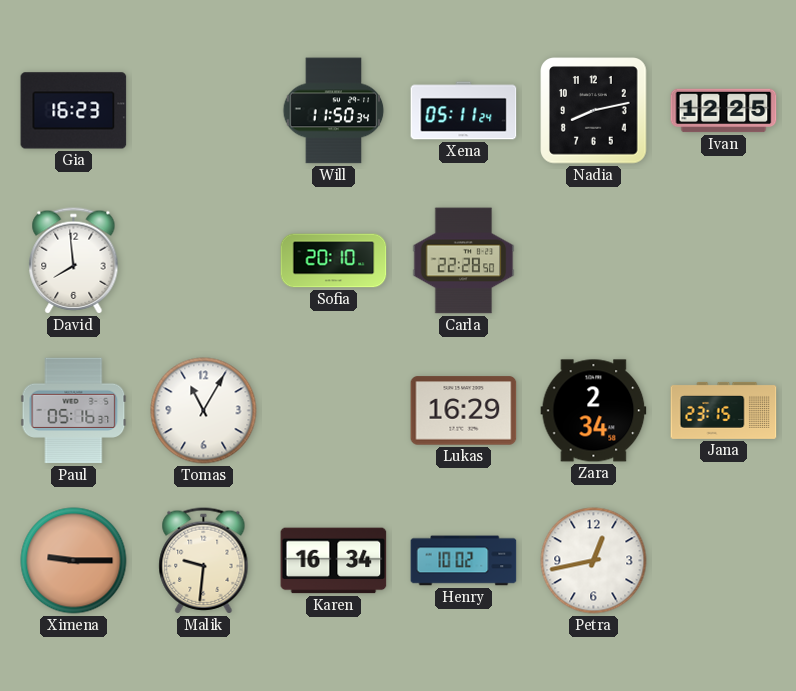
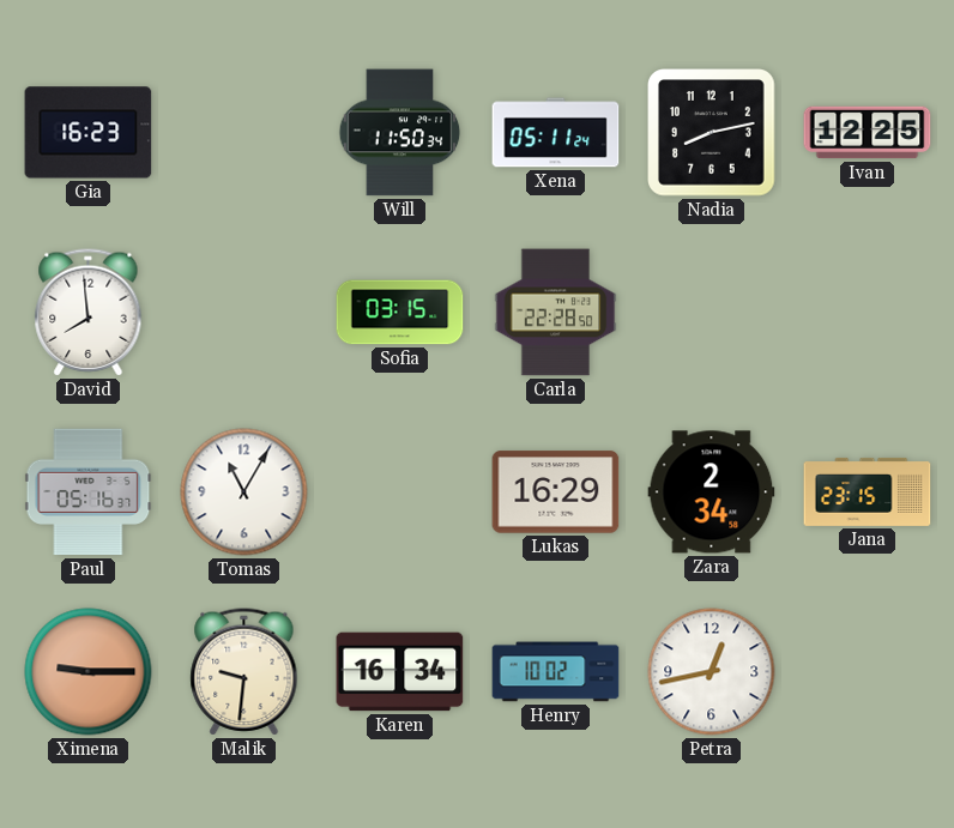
Sofia: 20:10 -> 03:15 (400, 313)
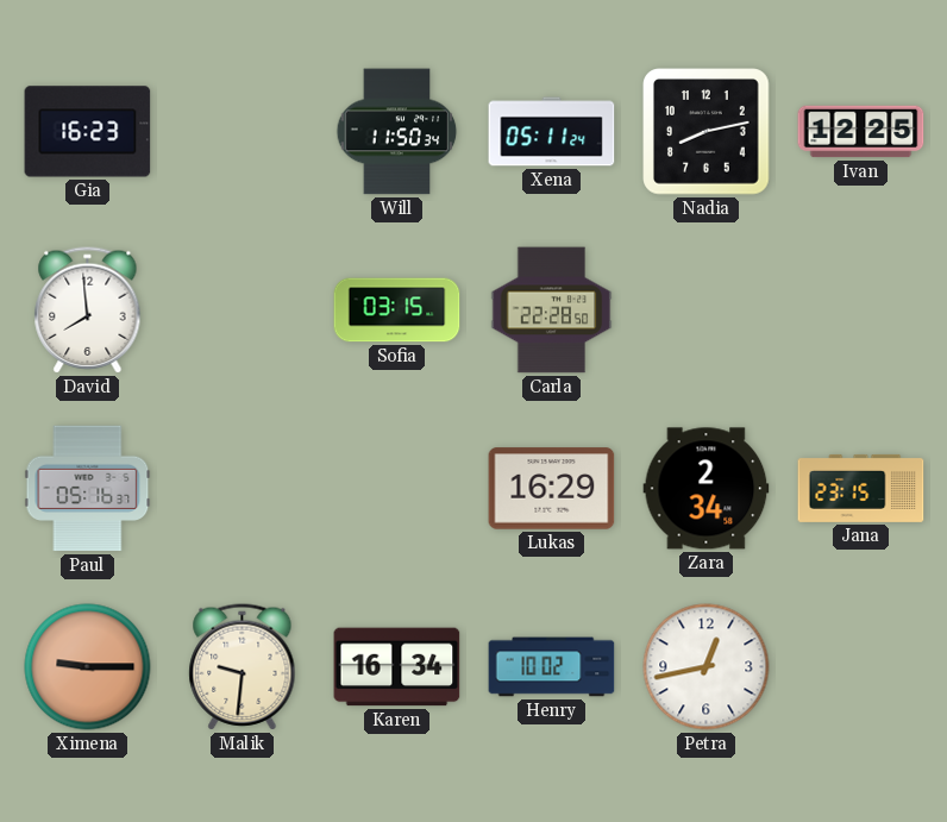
Tomas: 11:05 -> none (244, 492)
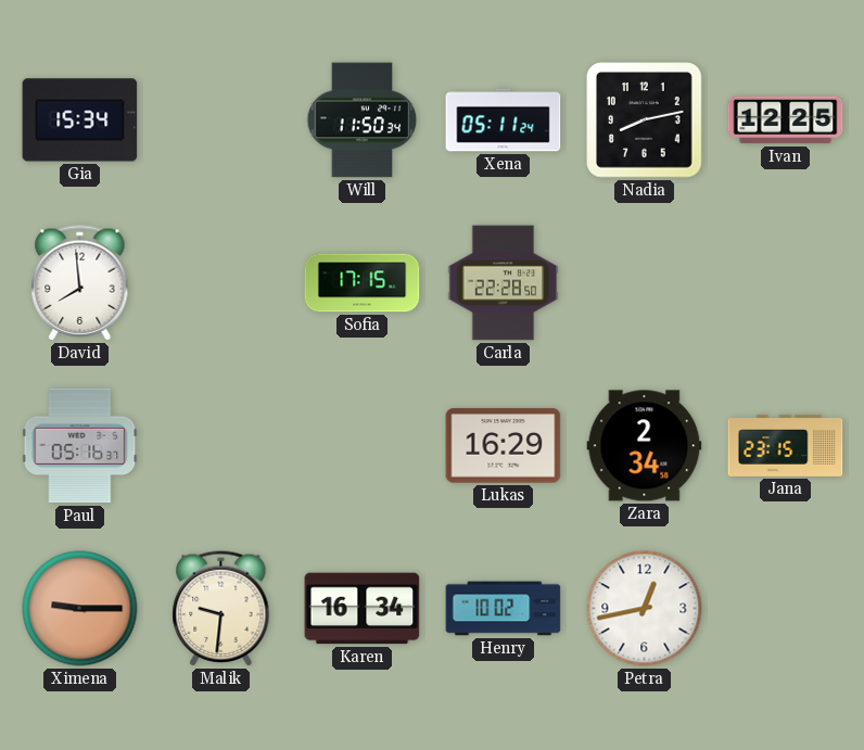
Gia: 16:23 -> 15:34 (80, 120)
Sofia: 03:15 -> 17:15 (363, 283)
